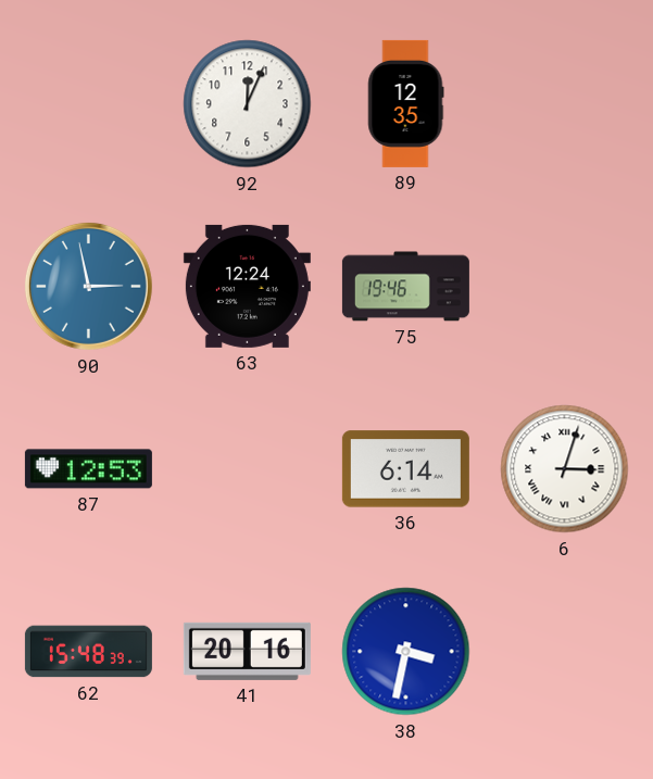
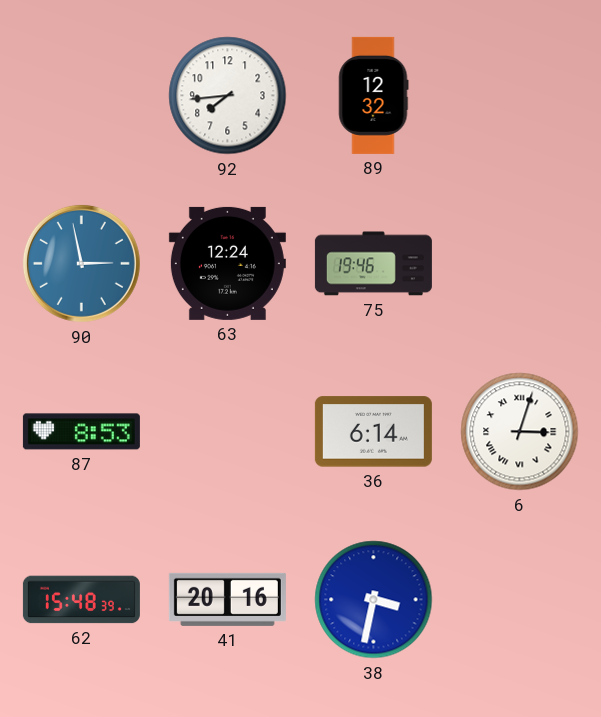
92: 12:04 -> 7:44 (228, 96)
89: 12:35 -> 12:32 (373, 95)
87: 12:53 -> 8:53 (81, 432)
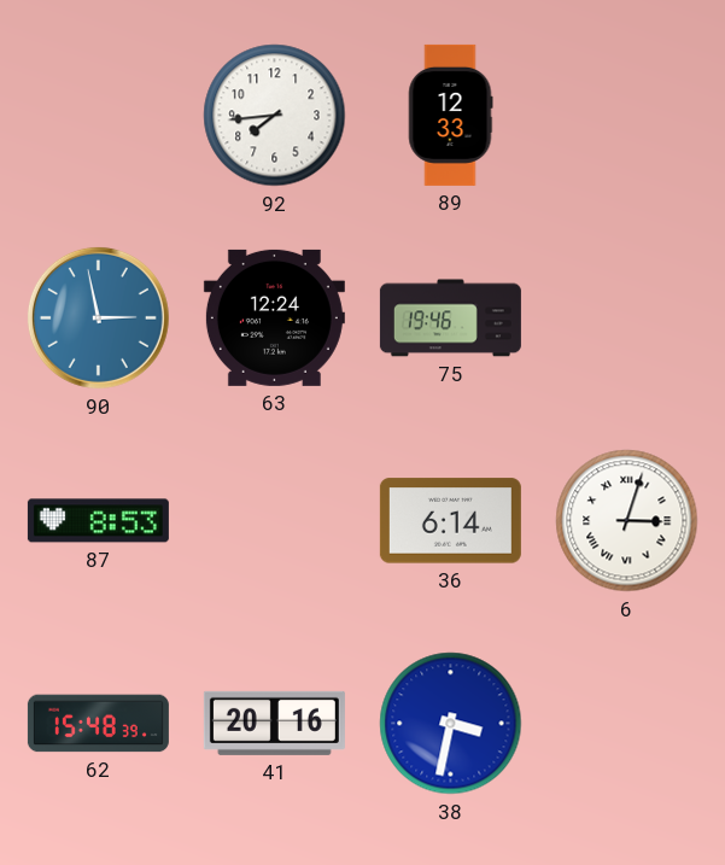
89: 12:32 -> 12:33 (450, 115)
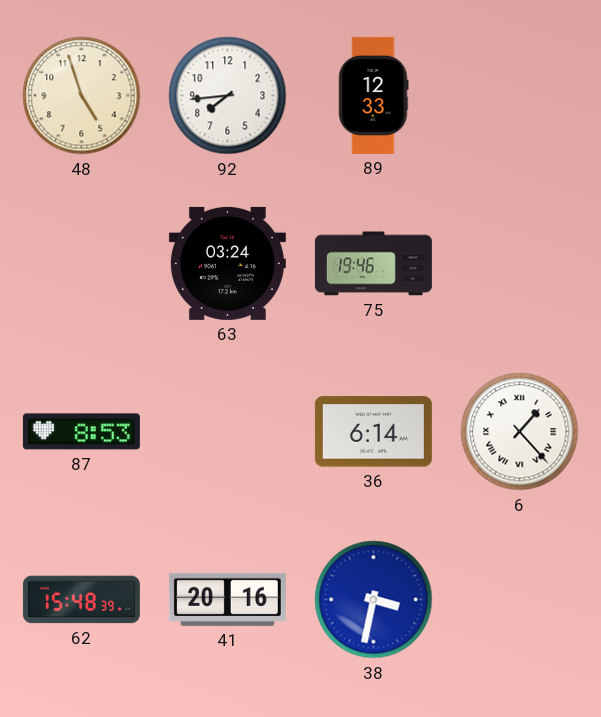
48: none -> 4:57 (82, 96)
90: 2:58 -> none (98, 317)
63: 12:24 -> 03:24 (227, 263)
6: 3:03 -> 1:23 (520, 432)
